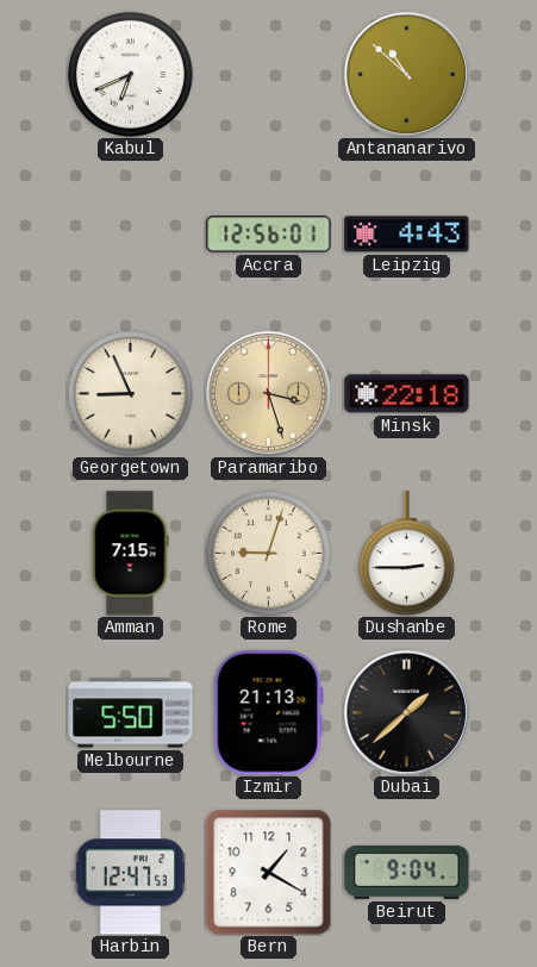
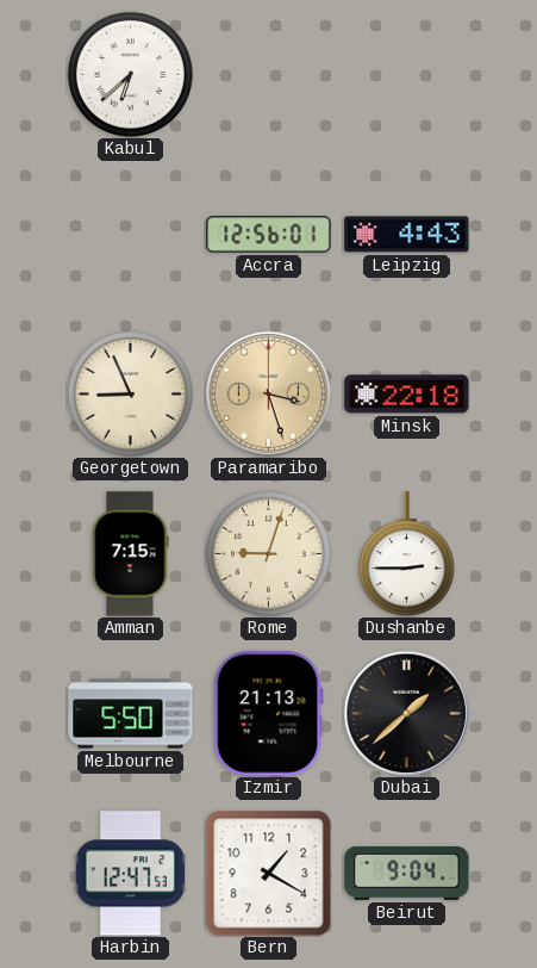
Kabul: 6:41 -> 6:38 (130, 74)
Antananarivo: 10:52 -> none (406, 74)
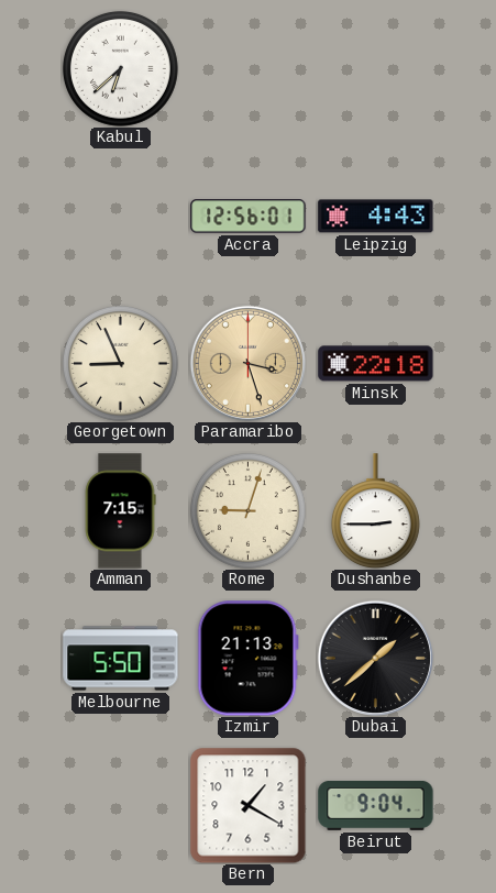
Harbin: 12:47 -> none (130, 874)
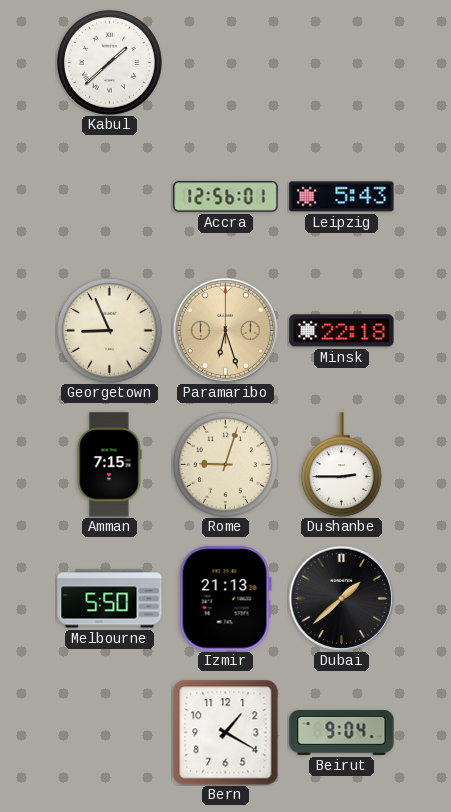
Kabul: 6:38 -> 1:38 (109, 62)
Leipzig: 4:43 -> 5:43 (342, 197)
Paramaribo: 3:27 -> 6:27 (225, 330)
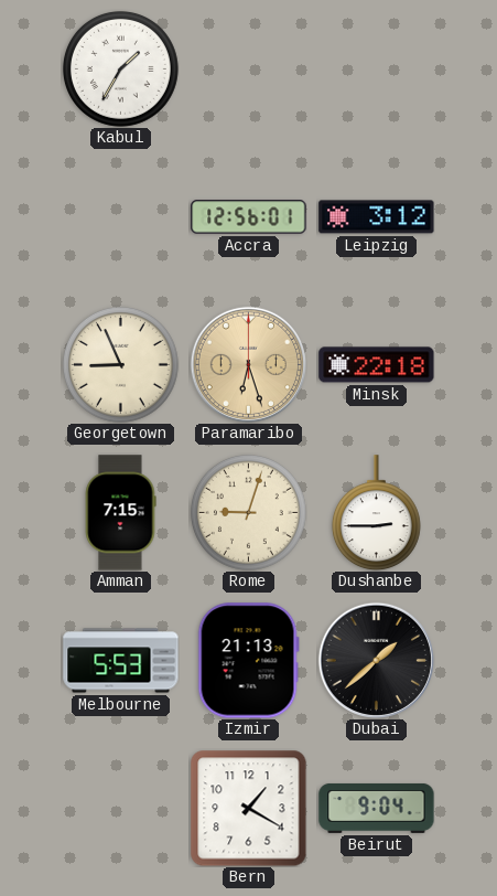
Kabul: 1:38 -> 1:35 (120, 68)
Leipzig: 5:43 -> 3:12 (377, 217)
Melbourne: 5:50 -> 5:53 (121, 661)
